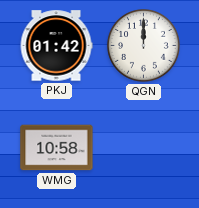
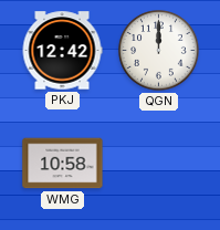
PKJ: 01:42 -> 12:42 (62, 51)
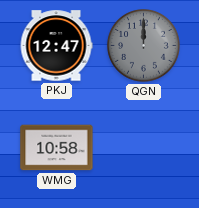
PKJ: 12:42 -> 12:47 (56, 46)
QGN dial: white -> grey (144, 46)
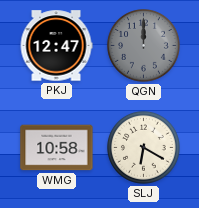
SLJ: none -> 6:20 (144, 148)
